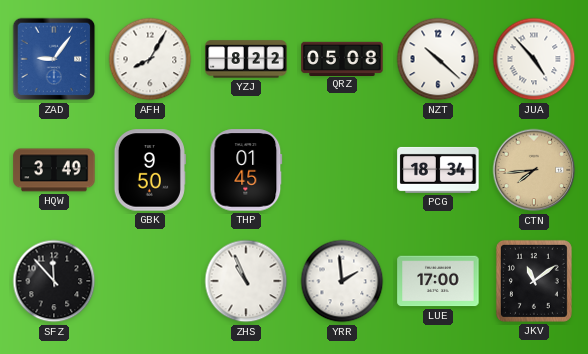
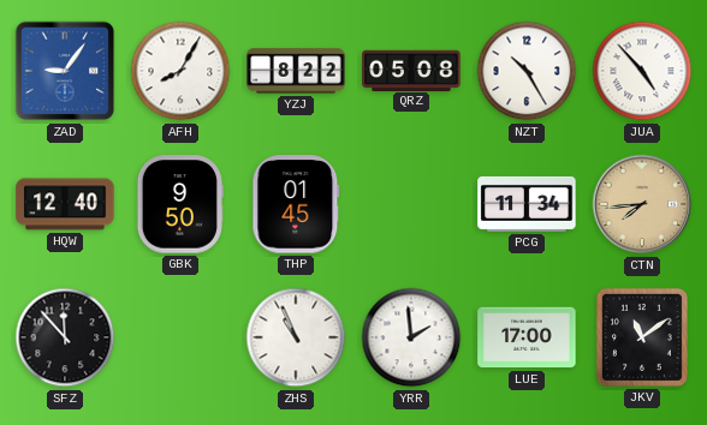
NZT: 10:22 -> 10:25 (527, 71)
HQW: 3:49 -> 12:40 (65, 204)
PCG: 18:34 -> 11:34 (527, 204)
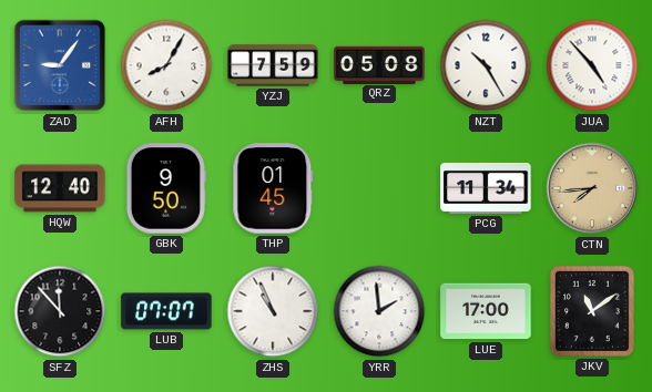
YZJ: 8:22 -> 7:59 (273, 65)
LUB: none -> 07:07 (166, 311)
